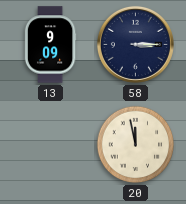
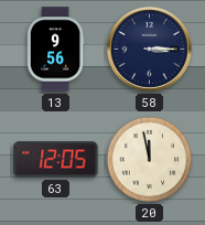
13: 9:09 -> 9:56 (55, 50)
63: none -> 12:05 (56, 160)
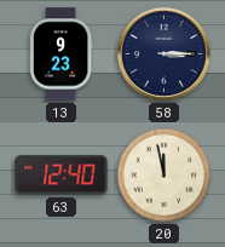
13: 9:56 -> 9:23 (60, 54)
63: 12:05 -> 12:40 (62, 176)
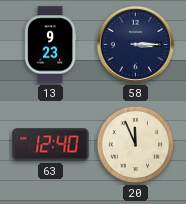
20: 11:58 -> 11:56 (136, 145)
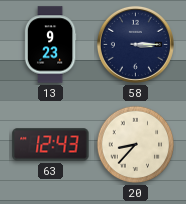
63: 12:40 -> 12:43 (51, 145)
20: 11:56 -> 8:37 (136, 145)
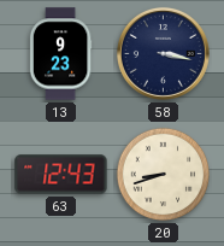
58: 3:15 -> 3:17 (163, 53)
20: 8:37 -> 8:42 (164, 175)
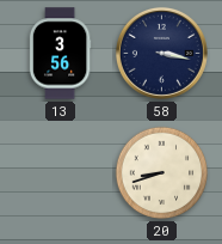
13: 9:23 -> 3:56 (60, 54)
63: 12:43 -> none (61, 175)
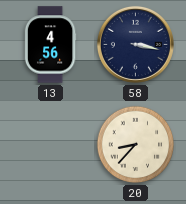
13: 3:56 -> 4:56 (50, 45)
20: 8:42 -> 8:37 (136, 145)
